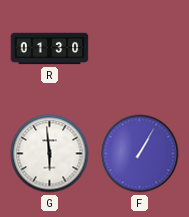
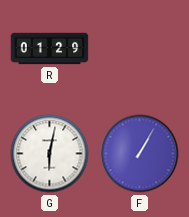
R: 01:30 -> 01:29 (50, 49)
G: 5:59 -> 6:02 (50, 154)
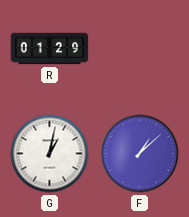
G: 6:02 -> 1:02 (50, 154)
F: 1:05 -> 1:08 (140, 154)
